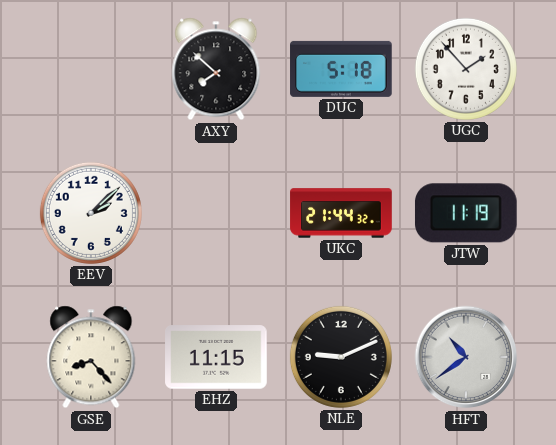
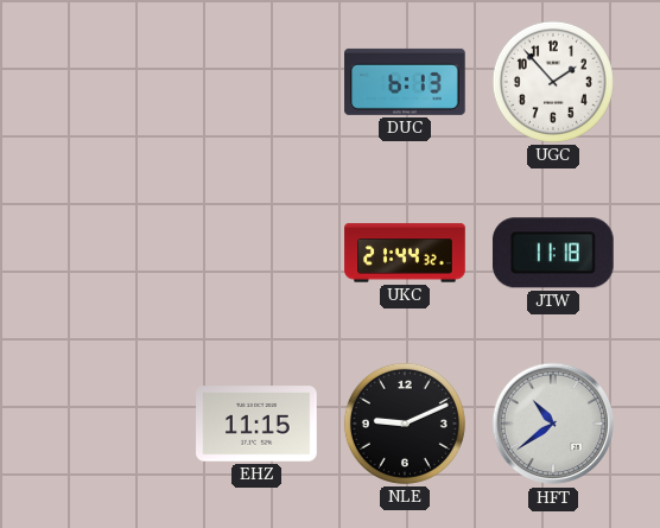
AXY: 7:52 -> none (216, 69)
DUC: 5:18 -> 6:13 (405, 82)
EEV: 2:08 -> none (91, 213)
JTW: 11:19 -> 11:18 (553, 253)
GSE: 8:23 -> none (91, 357)
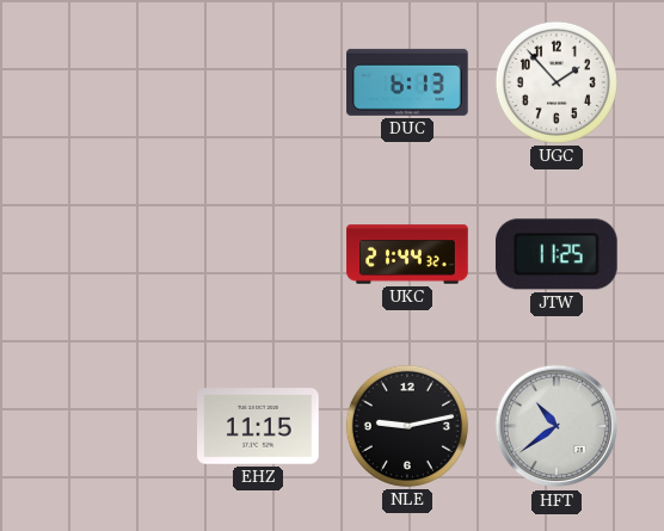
JTW: 11:18 -> 11:25 (557, 254)
NLE: 9:11 -> 9:13 (407, 426)
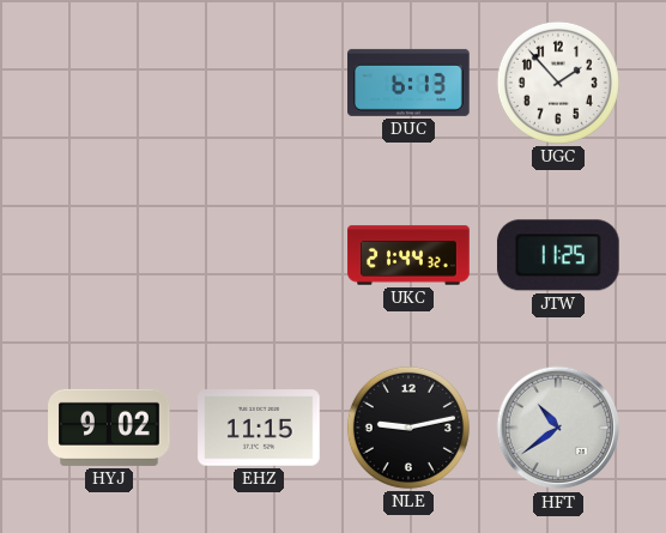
HYJ: none -> 9:02 (109, 428)
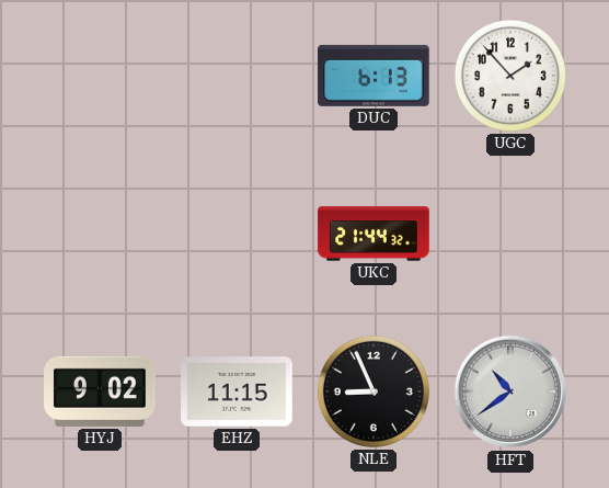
JTW: 11:25 -> none (558, 255)
NLE: 9:13 -> 8:56 (374, 391)
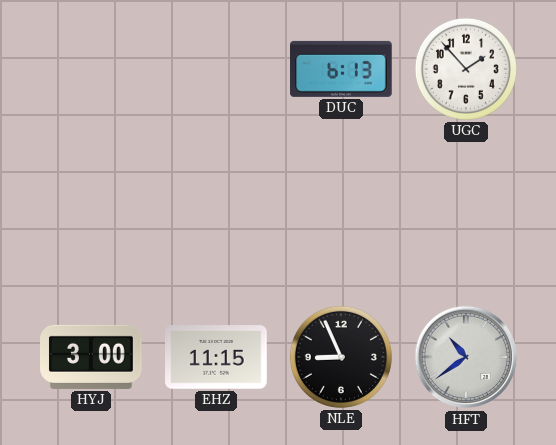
UKC: 21:44 -> none (374, 234)
HYJ: 9:02 -> 3:00 (91, 357)
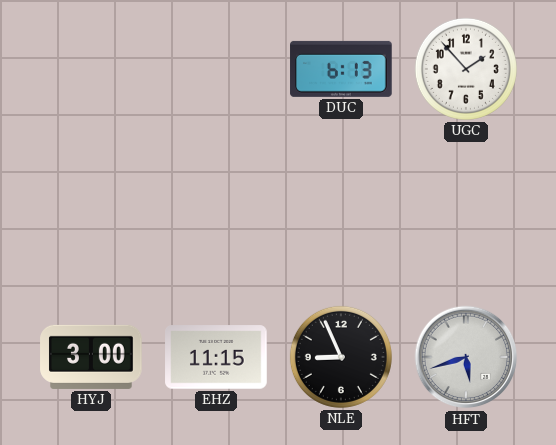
HFT: 10:39 -> 5:42 (466, 357)
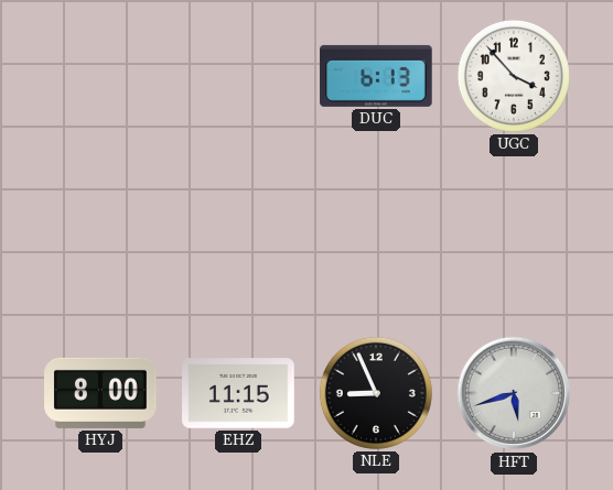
UGC: 1:53 -> 3:53 (514, 76)
HYJ: 3:00 -> 8:00 (100, 393)
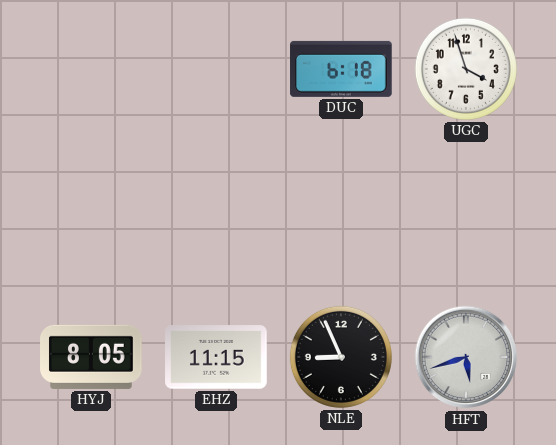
DUC: 6:13 -> 6:18 (341, 69)
UGC: 3:53 -> 3:57 (466, 69)
HYJ: 8:00 -> 8:05 (91, 357)
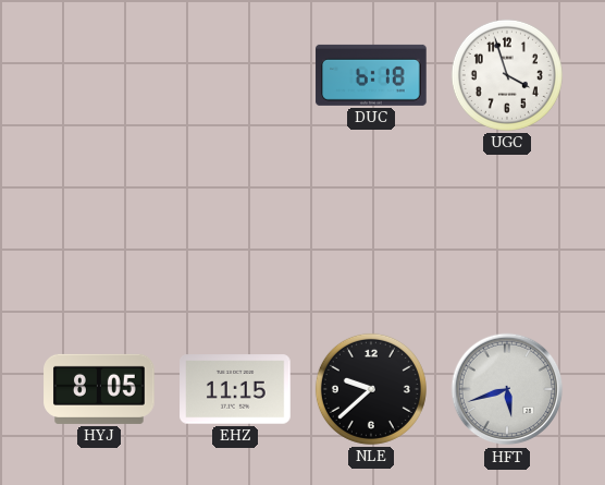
NLE: 8:56 -> 9:38 (371, 389)
